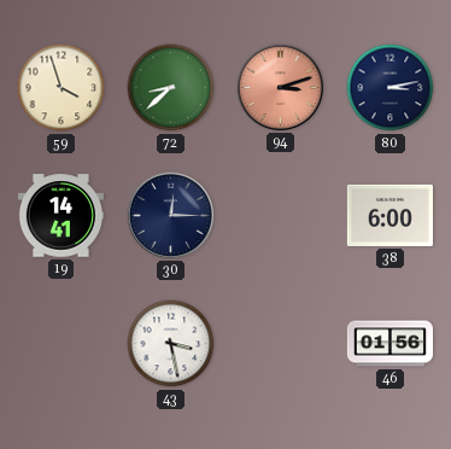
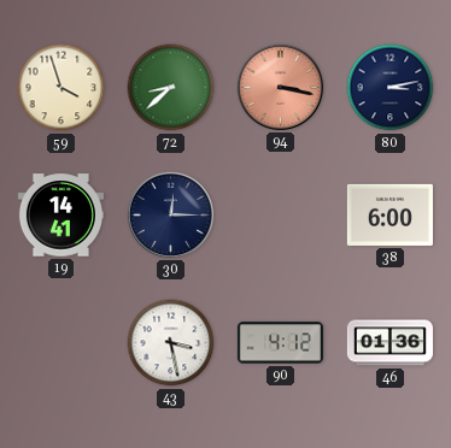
94: 3:12 -> 3:17 (280, 87)
90: none -> 4:12 (280, 343)
46: 01:56 -> 01:36 (389, 343)
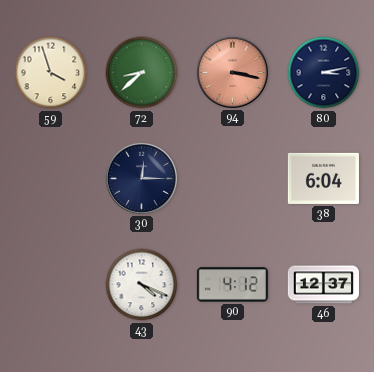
19: 14:41 -> none (60, 216)
38: 6:00 -> 6:04 (323, 178)
43: 3:28 -> 4:19 (142, 285)
46: 01:36 -> 12:37 (323, 285)
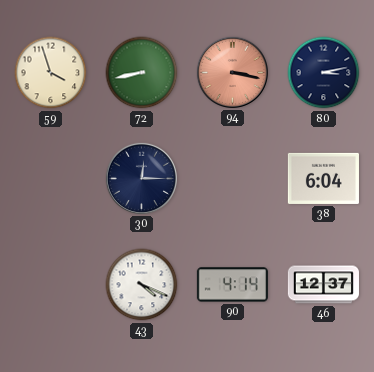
72: 8:38 -> 8:43 (142, 73)
90: 4:12 -> 4:14 (232, 285)
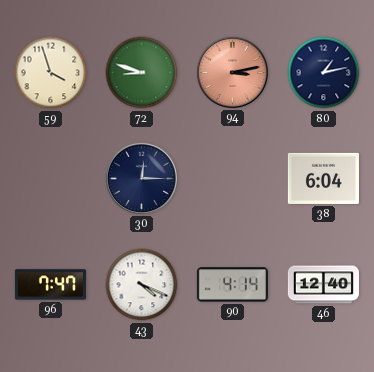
72: 8:43 -> 8:48 (142, 73)
94: 3:17 -> 3:13 (232, 72)
80: 3:13 -> 1:13 (324, 73)
96: none -> 7:47 (50, 285)
46: 12:37 -> 12:40 (323, 285)
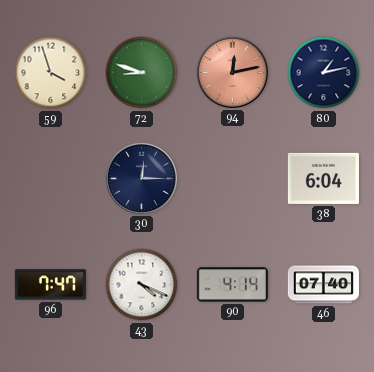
94: 3:13 -> 12:13 (232, 72)
46: 12:40 -> 07:40 (323, 285)
